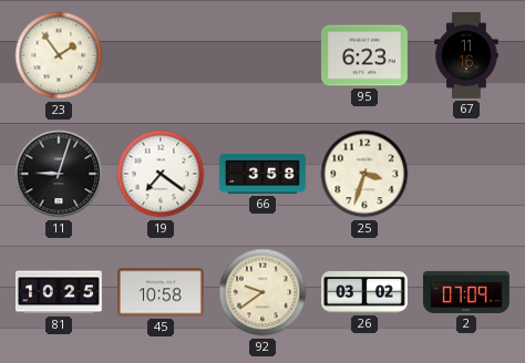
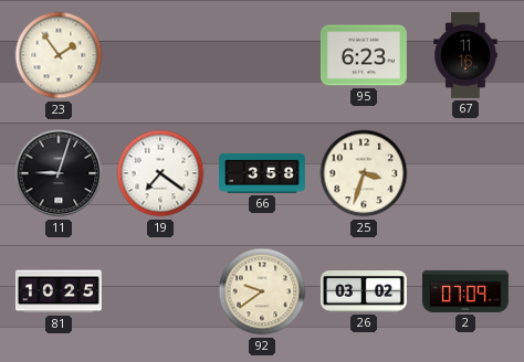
45: 10:58 -> none (161, 292)
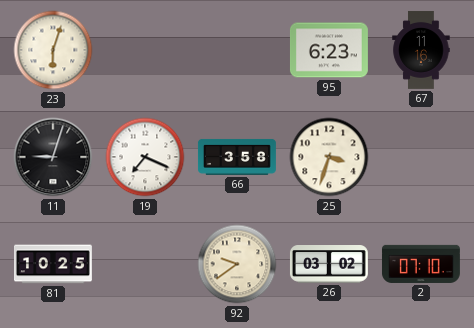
23: 1:54 -> 6:03 (53, 50)
19: 7:21 -> 7:19 (145, 157)
2: 07:09 -> 07:10 (421, 264)
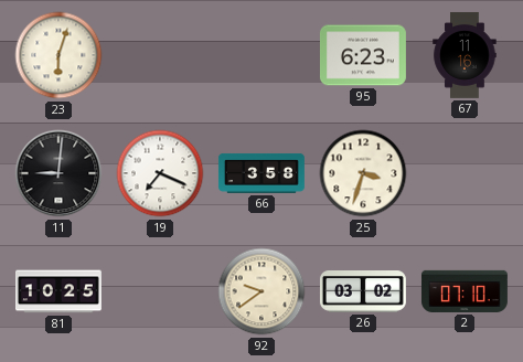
11: 9:03 -> 9:01 (58, 173)
